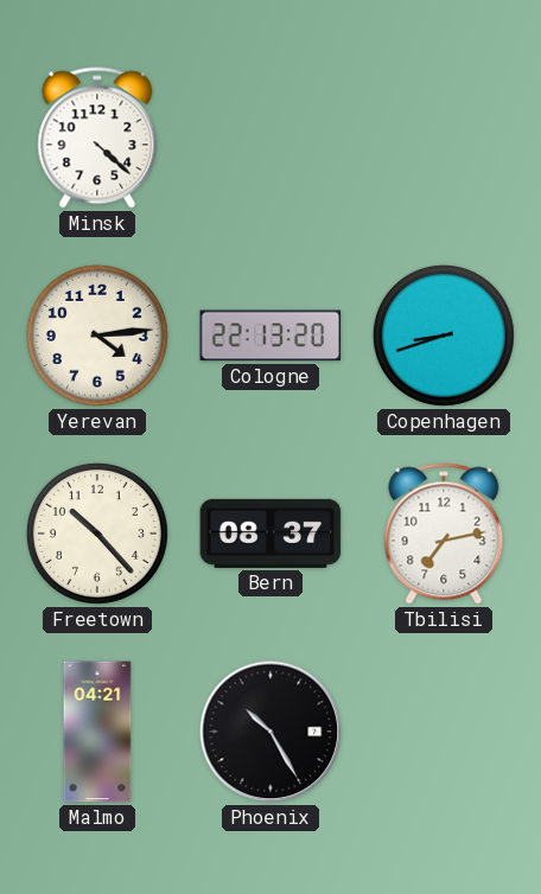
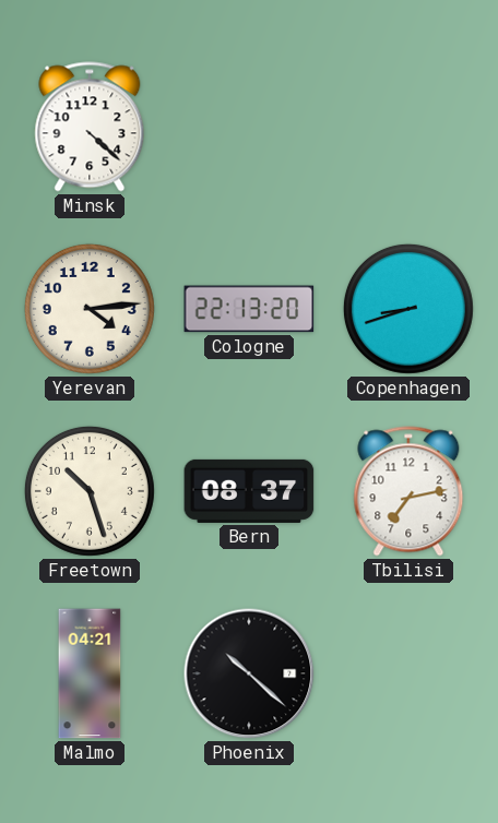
Freetown: 10:23 -> 10:27 (90, 491)
Phoenix: 10:25 -> 10:22 (249, 673)
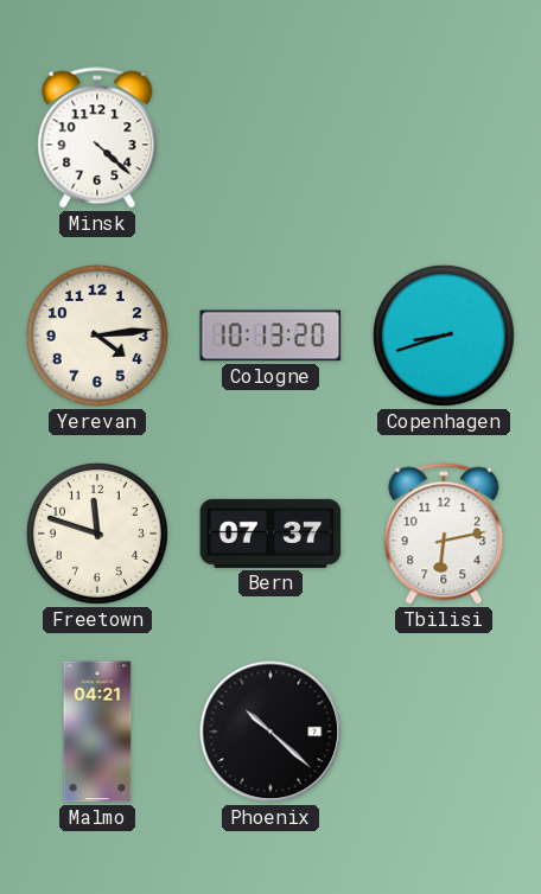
Cologne: 22:13 -> 10:13 (270, 336)
Freetown: 10:27 -> 11:48 (97, 534)
Bern: 08:37 -> 07:37 (270, 534)
Tbilisi: 7:13 -> 6:13 (444, 534)
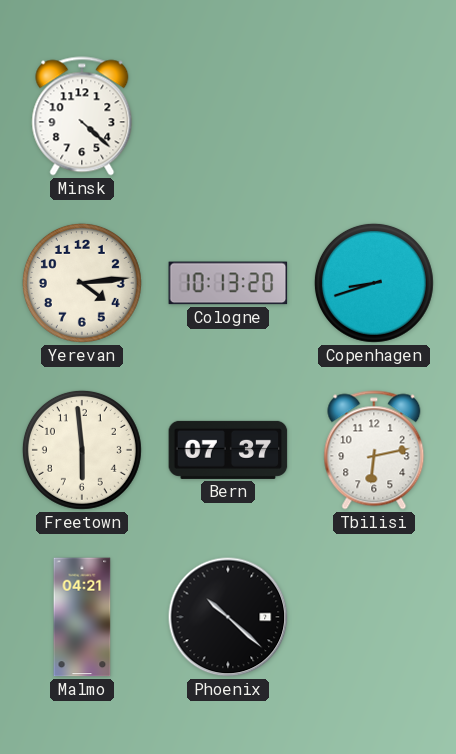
Freetown: 11:48 -> 5:59 (82, 450)
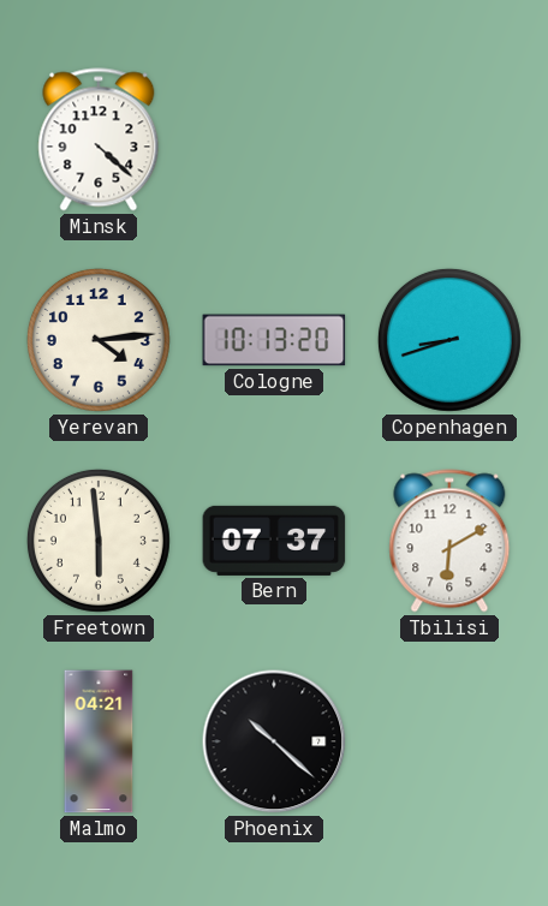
Tbilisi: 6:13 -> 6:10 (449, 541)
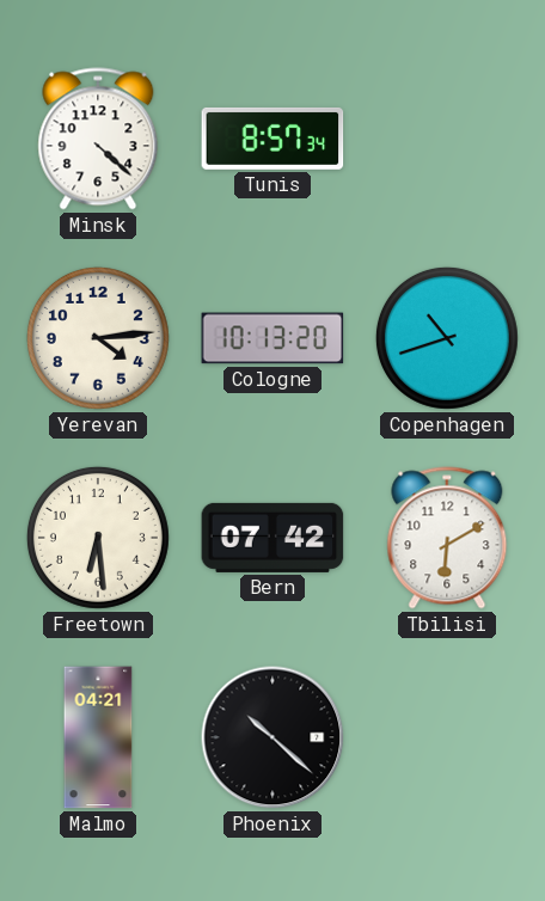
Tunis: none -> 8:57 (272, 139)
Copenhagen: 8:42 -> 10:42 (447, 338)
Freetown: 5:59 -> 6:29 (98, 538)
Bern: 07:37 -> 07:42 (272, 538)
